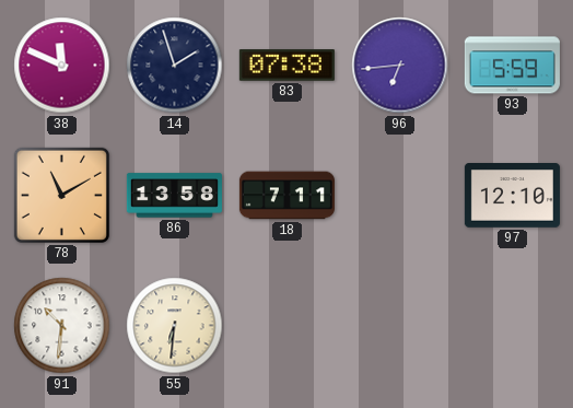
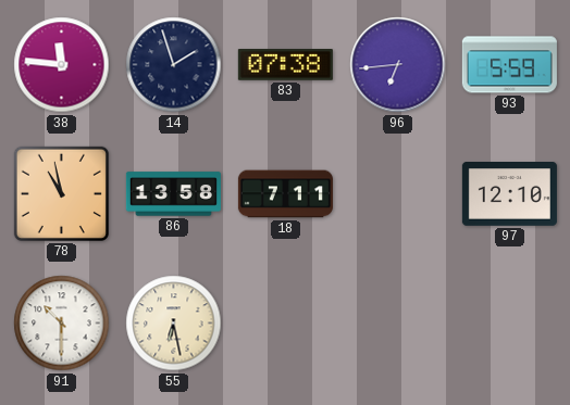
38: 11:49 -> 11:46 (62, 65)
78: 11:10 -> 10:58 (61, 193)
91: 10:31 -> 10:30 (62, 324)
55: 6:31 -> 6:28 (174, 324)
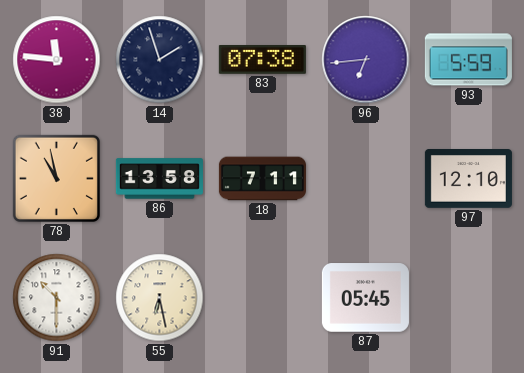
87: none -> 05:45 (365, 298)
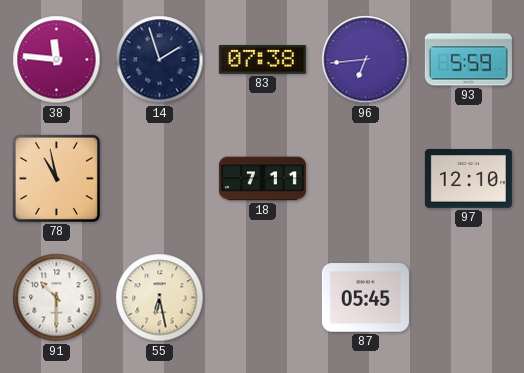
86: 13:58 -> none (159, 179)
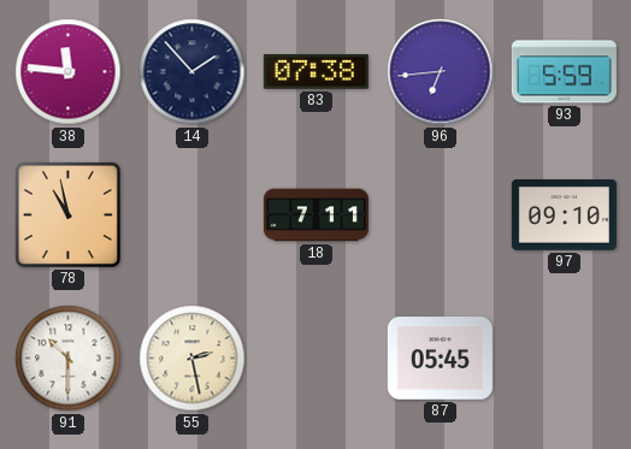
14: 1:57 -> 1:53 (193, 72)
97: 12:10 -> 09:10 (564, 215)
55: 6:28 -> 2:28 (193, 359)
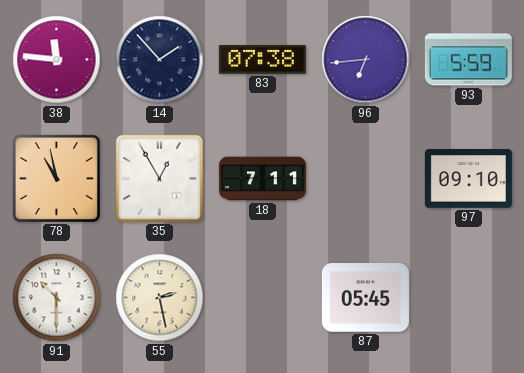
35: none -> 12:55 (159, 178)
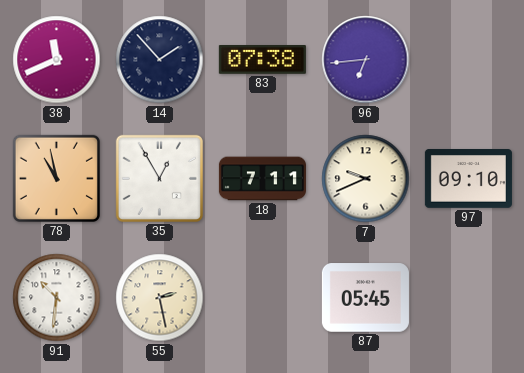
38: 11:46 -> 11:41 (57, 60)
93: 5:59 -> none (468, 60)
7: none -> 9:41 (366, 179)
91: 10:30 -> 10:31 (57, 298)
